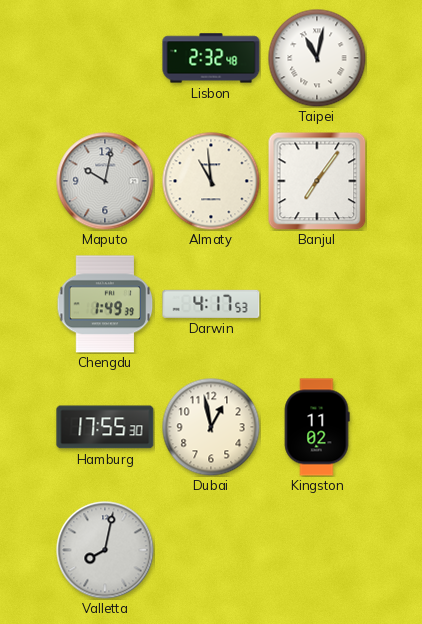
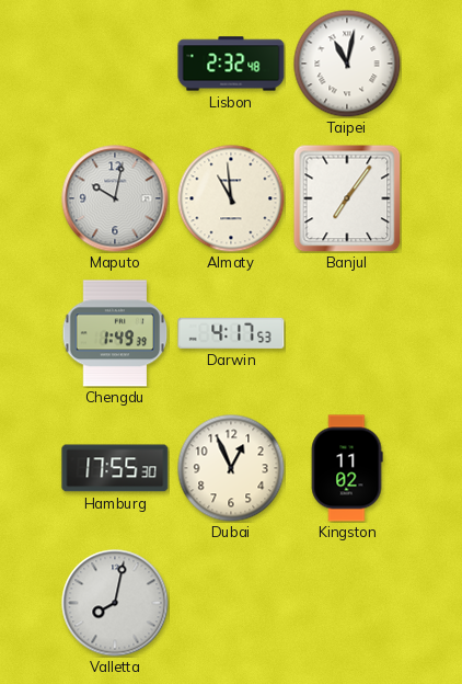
Dubai: 12:58 -> 12:56 (231, 468)
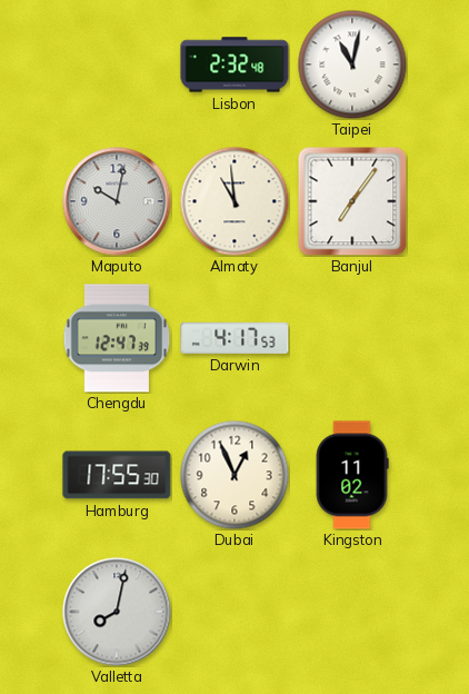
Chengdu: 1:49 -> 12:47 (117, 338)
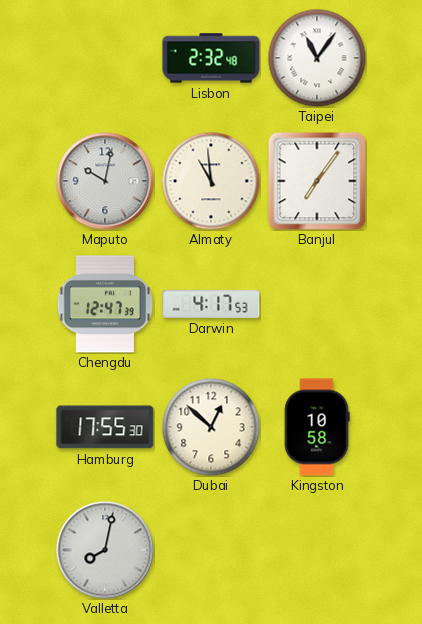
Taipei: 11:02 -> 11:06 (317, 58)
Dubai: 12:56 -> 12:52 (211, 427)
Kingston: 11:02 -> 10:58 (317, 427)
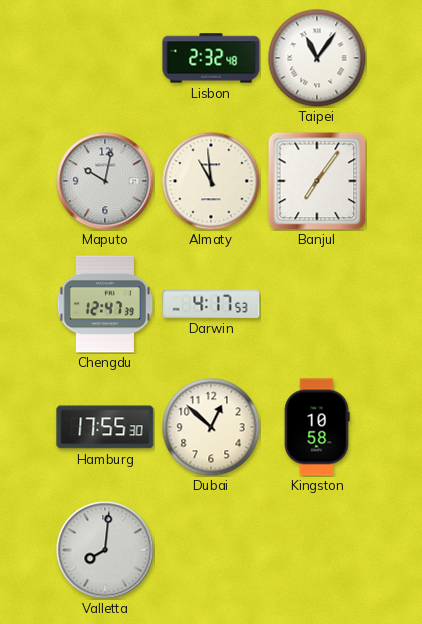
Valletta: 8:02 -> 8:01 (105, 550)
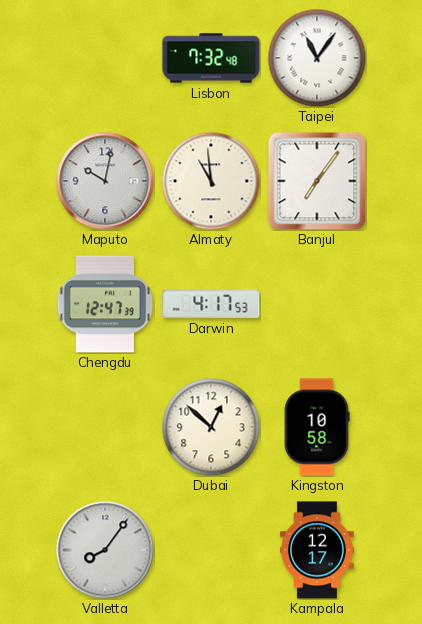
Lisbon: 2:32 -> 7:32 (211, 58)
Hamburg: 17:55 -> none (105, 427)
Valletta: 8:01 -> 8:06 (105, 550)
Kampala: none -> 12:17 (318, 550)
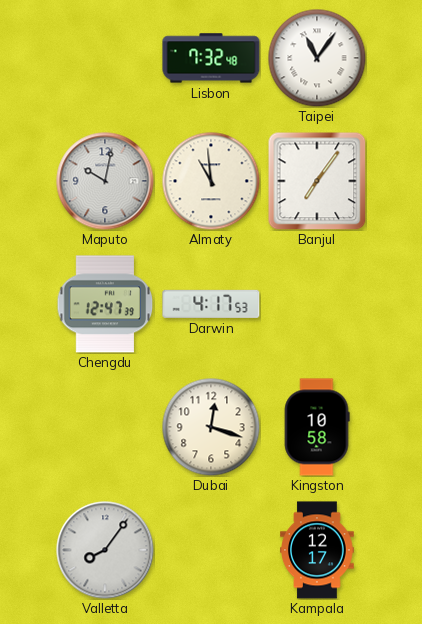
Dubai: 12:52 -> 12:18 (211, 427)
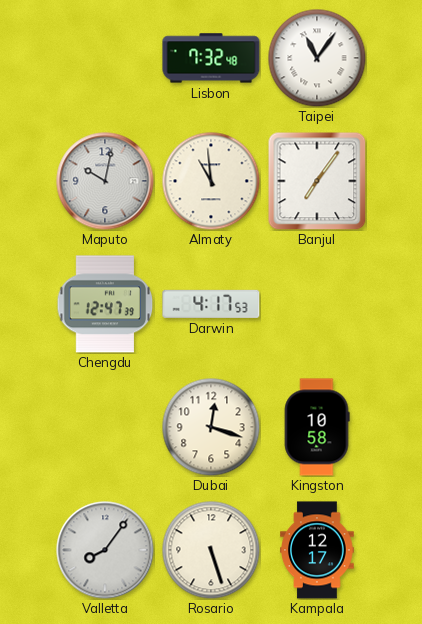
Rosario: none -> 5:27 (211, 550)
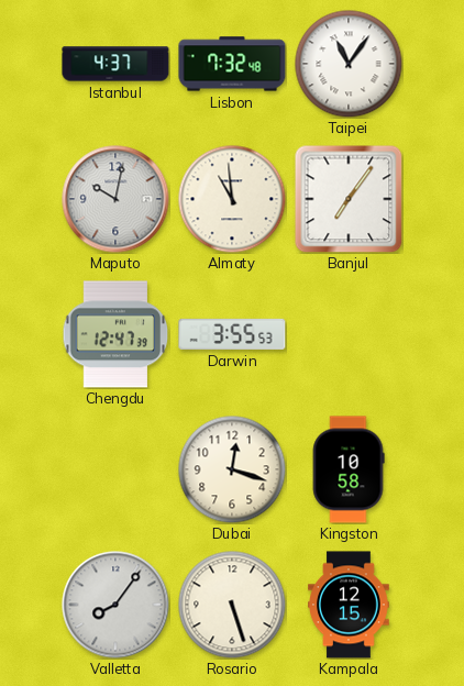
Istanbul: none -> 4:37 (115, 64)
Darwin: 4:17 -> 3:55 (232, 334)
Kampala: 12:17 -> 12:15 (350, 605)
